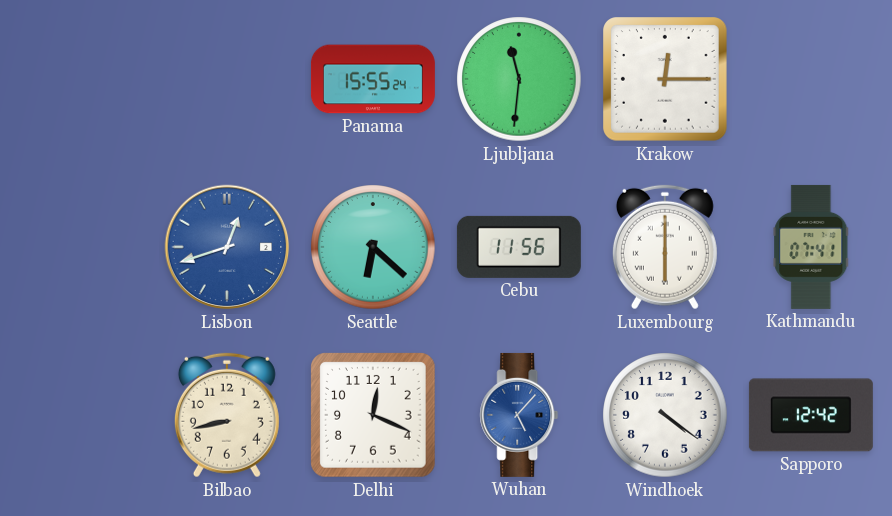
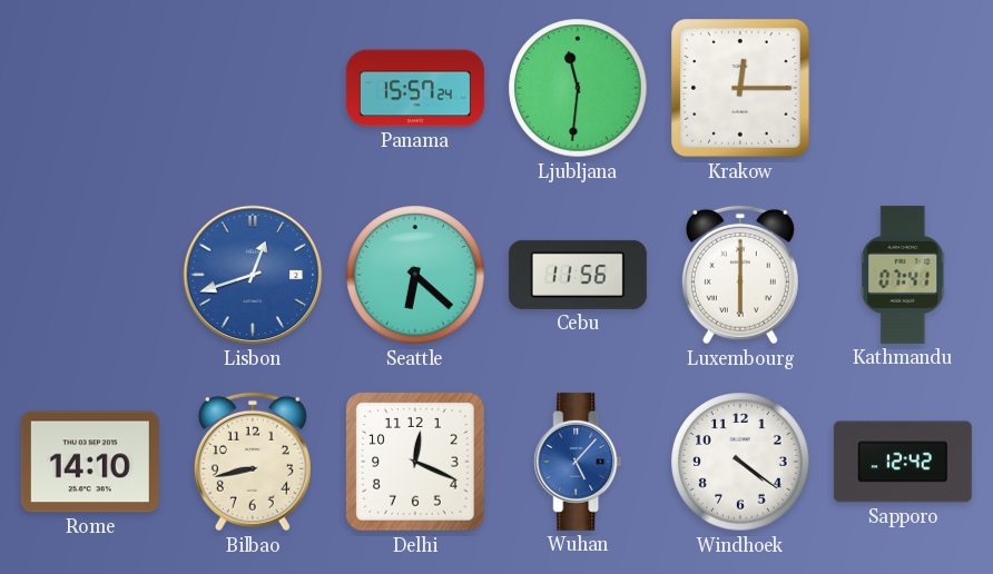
Panama: 15:55 -> 15:57 (415, 88)
Rome: none -> 14:10 (90, 462)
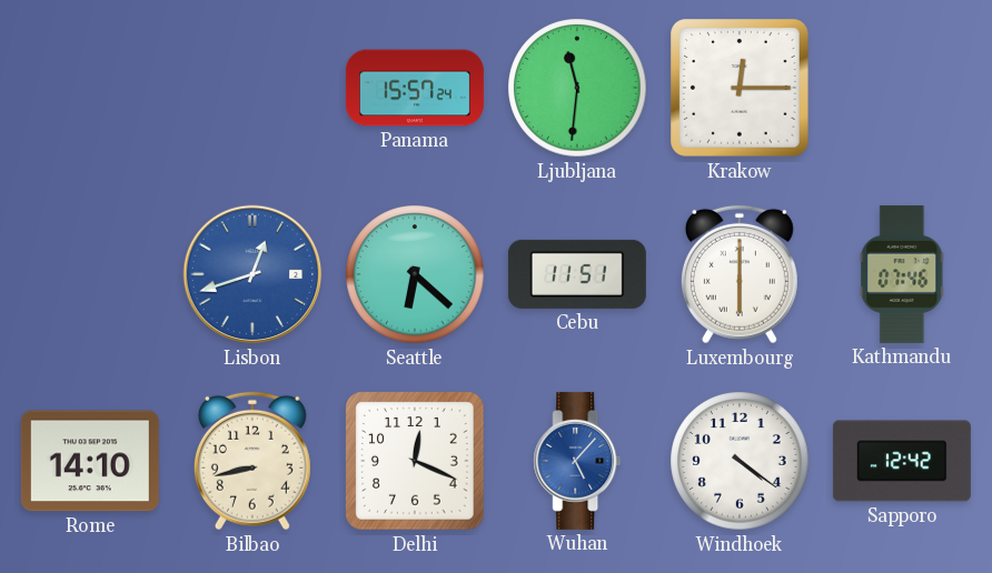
Cebu: 11:56 -> 11:51 (577, 274)
Kathmandu: 07:41 -> 07:46 (902, 274)
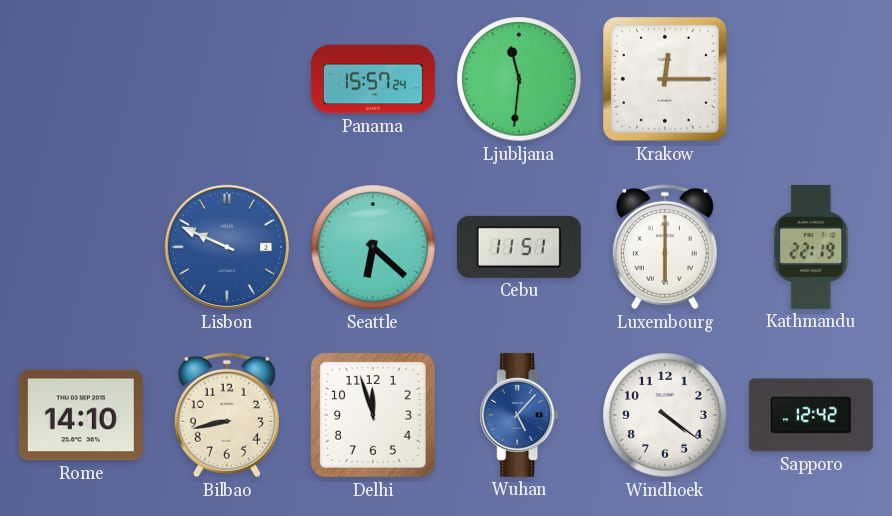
Lisbon: 12:42 -> 9:49 (227, 247)
Kathmandu: 07:46 -> 22:19 (811, 247)
Delhi: 12:19 -> 11:57 (373, 415)
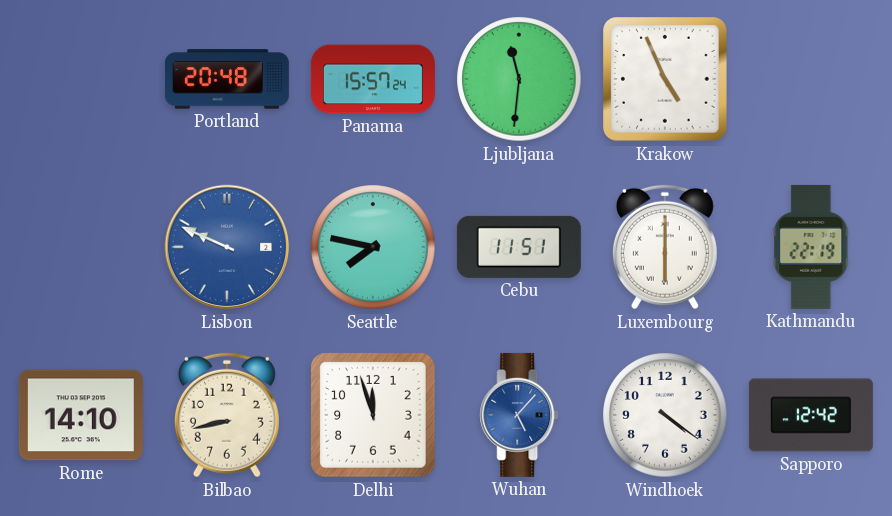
Portland: none -> 20:48 (227, 79)
Krakow: 12:15 -> 4:56 (665, 79)
Seattle: 6:22 -> 7:47 (373, 247)
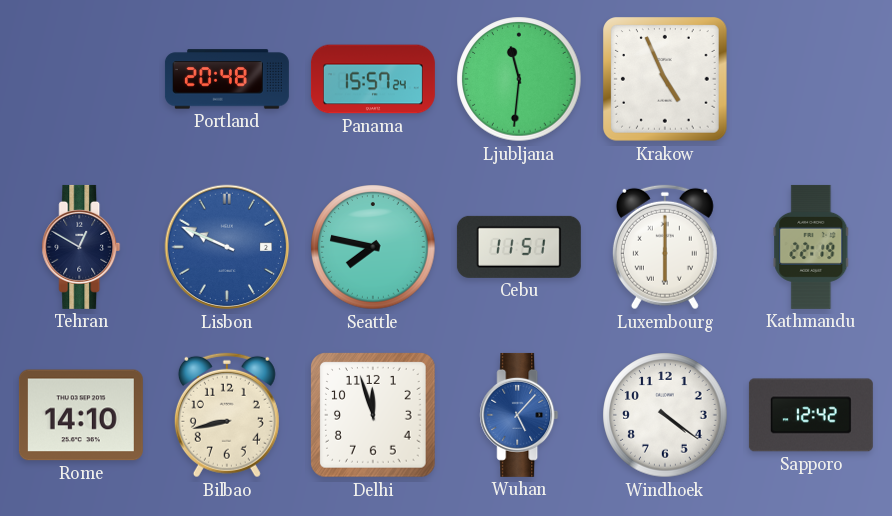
Tehran: none -> 12:50 (81, 247)
